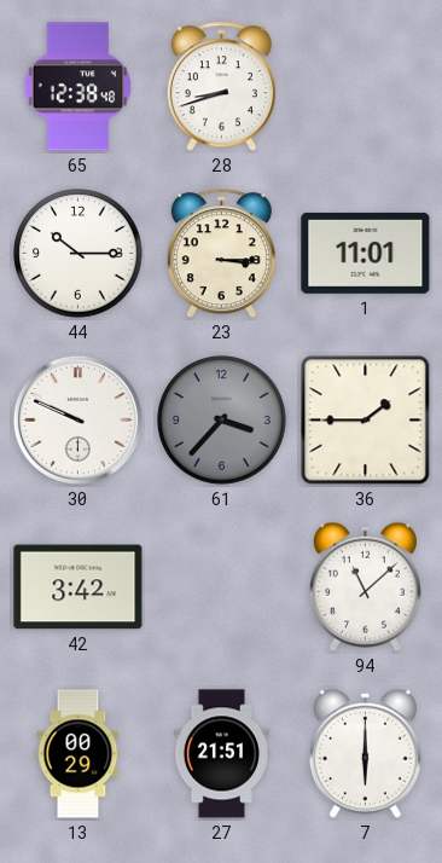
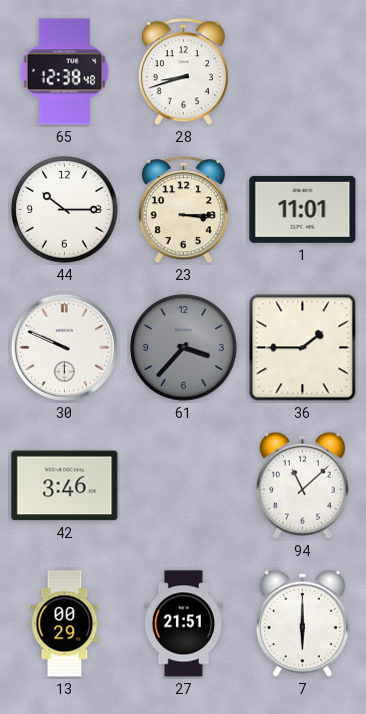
42: 3:42 -> 3:46 (65, 486)
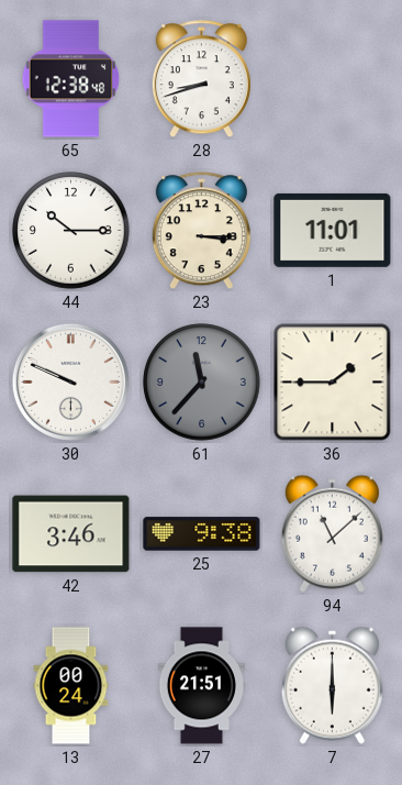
61: 3:37 -> 11:37 (202, 383)
25: none -> 9:38 (202, 534)
13: 00:29 -> 00:24 (71, 686)
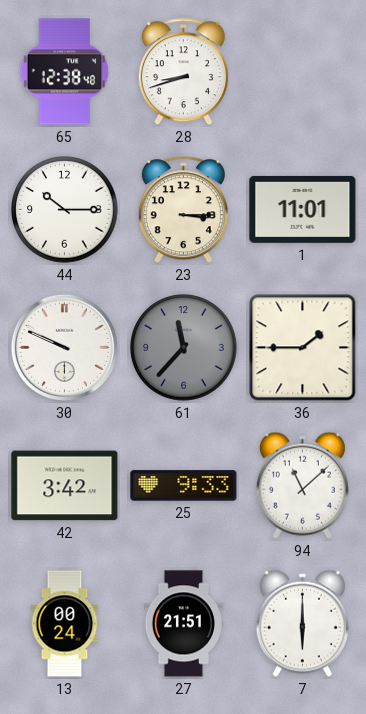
42: 3:46 -> 3:42 (65, 486)
25: 9:38 -> 9:33 (184, 486)
